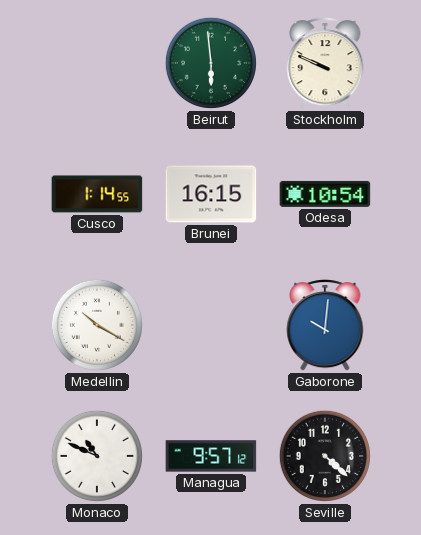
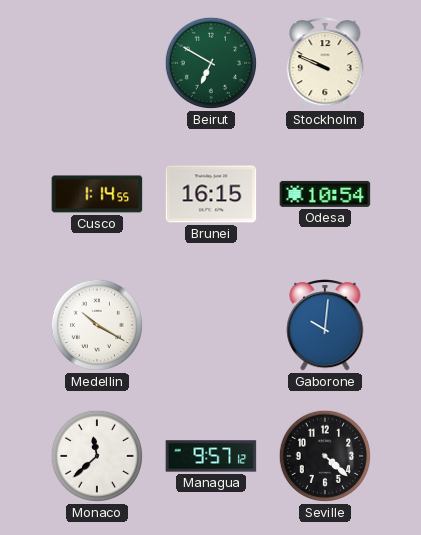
Beirut: 5:59 -> 6:50 (211, 63)
Monaco: 10:49 -> 11:38 (97, 456)
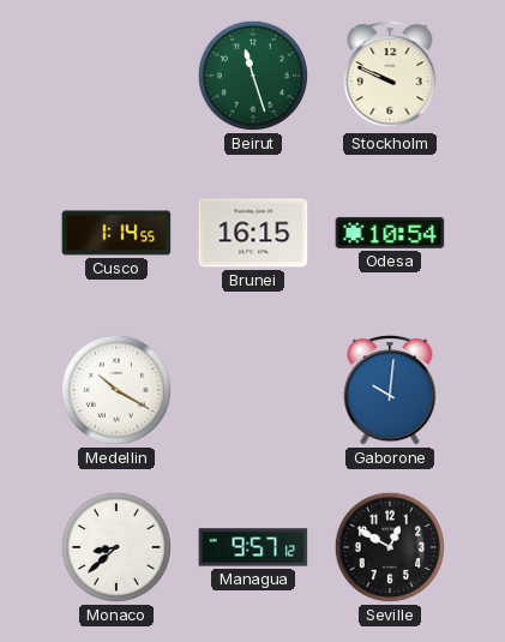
Beirut: 6:50 -> 11:27 (253, 76)
Monaco: 11:38 -> 8:38 (116, 547)
Seville: 4:22 -> 12:50 (390, 547)
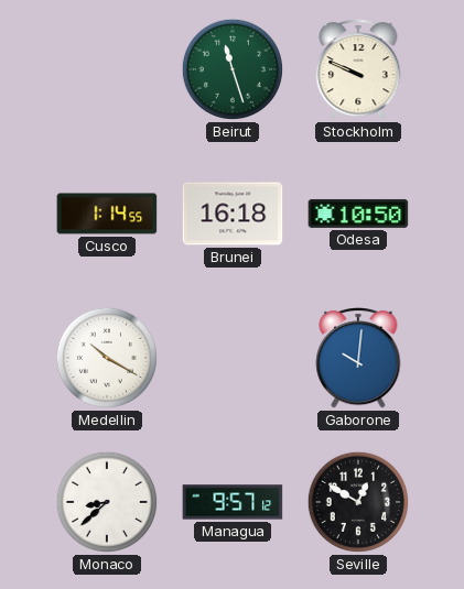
Brunei: 16:15 -> 16:18 (233, 214)
Odesa: 10:54 -> 10:50 (358, 214)
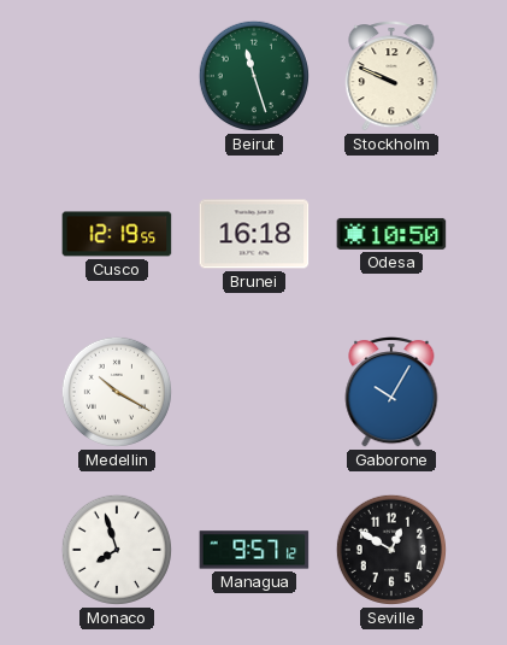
Cusco: 1:14 -> 12:19 (117, 234)
Gaborone: 10:01 -> 10:05 (391, 392)
Monaco: 8:38 -> 7:57 (117, 550)
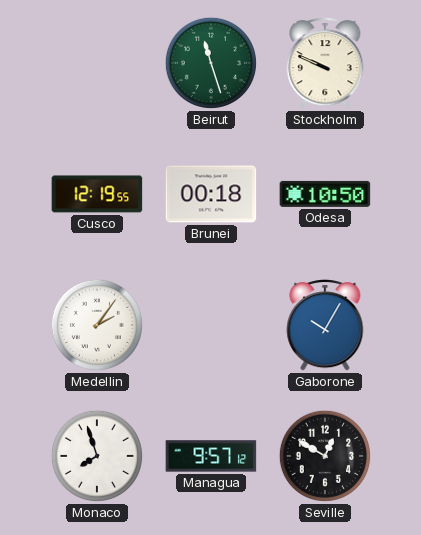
Brunei: 16:18 -> 00:18 (211, 194)
Medellin: 10:20 -> 2:06 (97, 325)
